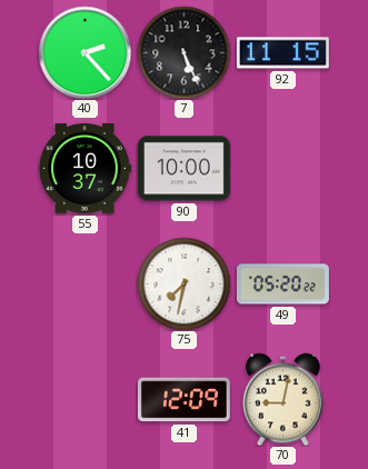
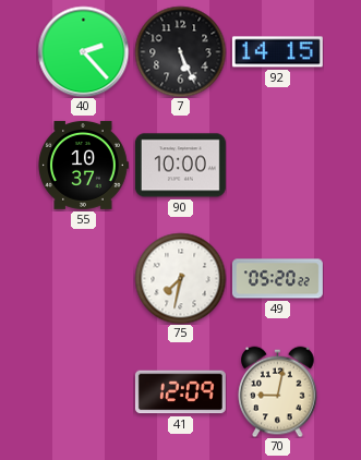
92: 11:15 -> 14:15 (277, 52)
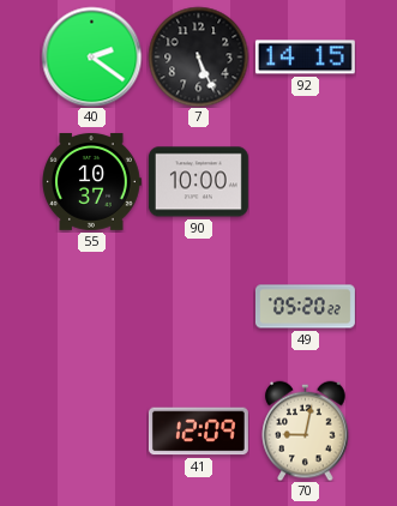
40: 2:23 -> 2:21 (91, 56)
75: 7:32 -> none (180, 278)
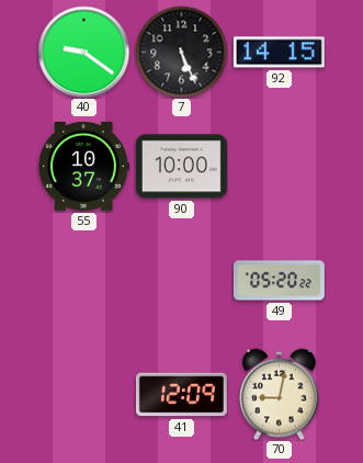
40: 2:21 -> 9:21 (83, 52)
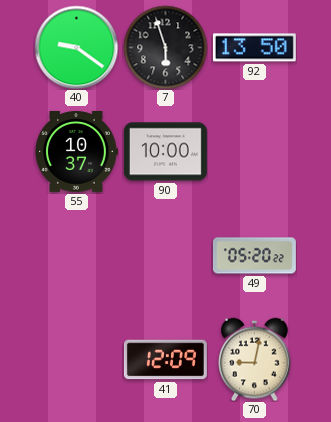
7: 5:26 -> 5:57 (165, 47)
92: 14:15 -> 13:50 (254, 48)
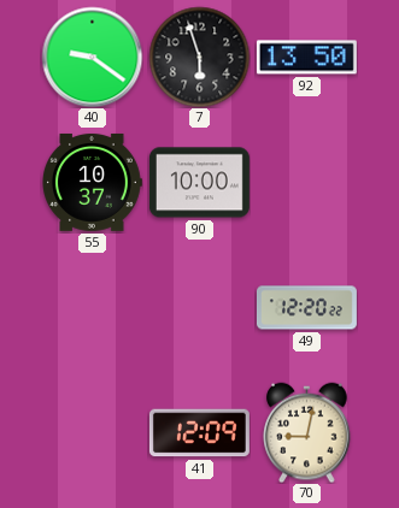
49: 05:20 -> 12:20 (306, 308)
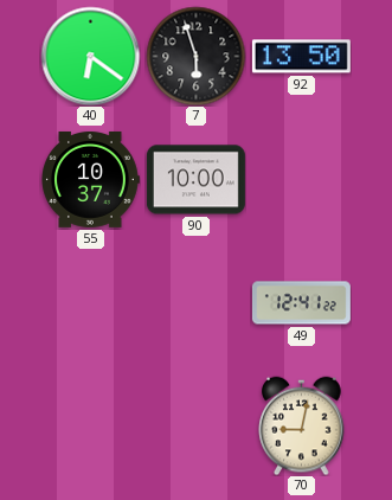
40: 9:21 -> 6:21 (90, 56)
49: 12:20 -> 12:41 (301, 303)
41: 12:09 -> none (199, 433)
